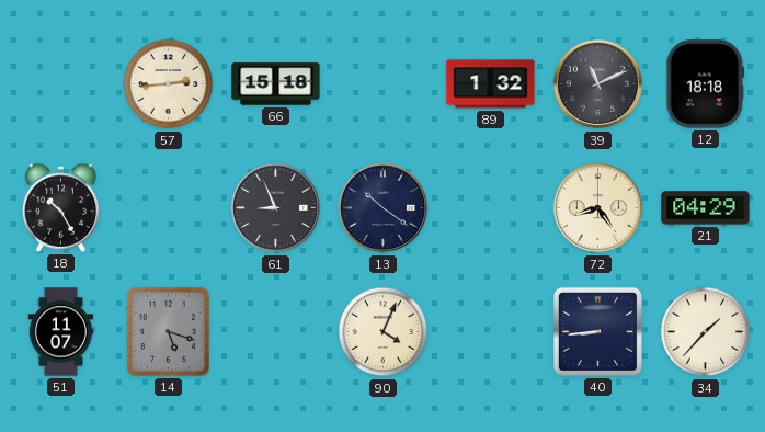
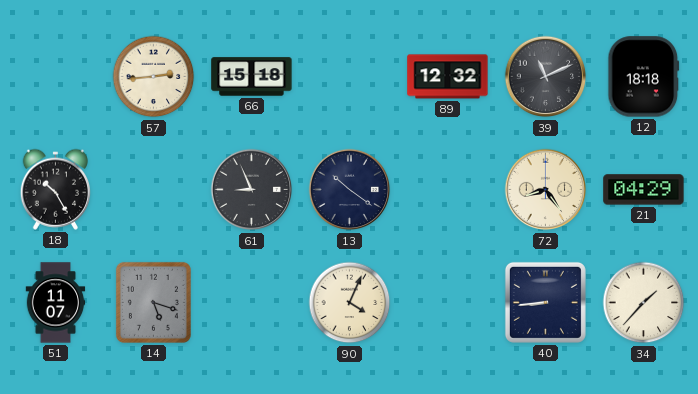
89: 1:32 -> 12:32 (448, 77)
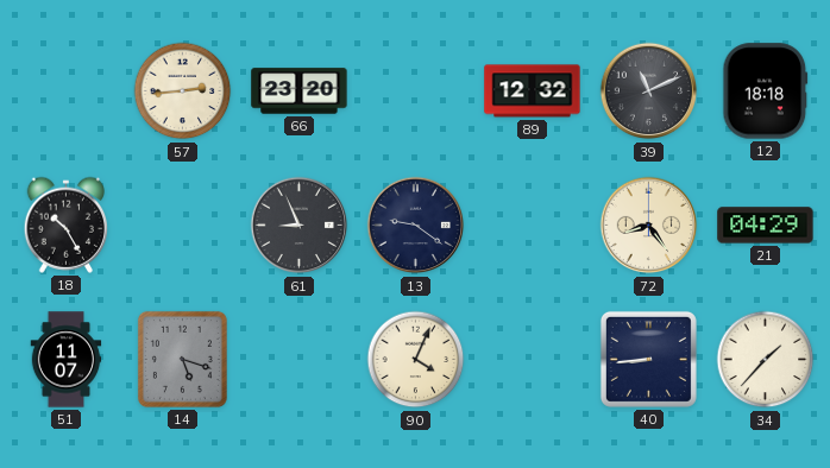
66: 15:18 -> 23:20 (300, 91)
13: 10:21 -> 9:21 (416, 226)
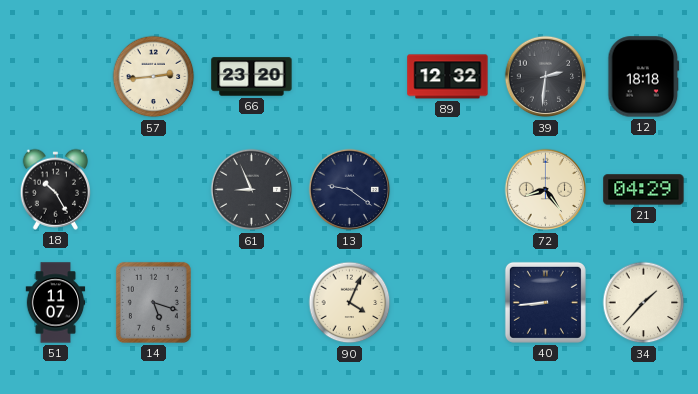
39: 11:11 -> 2:31 (546, 77)
